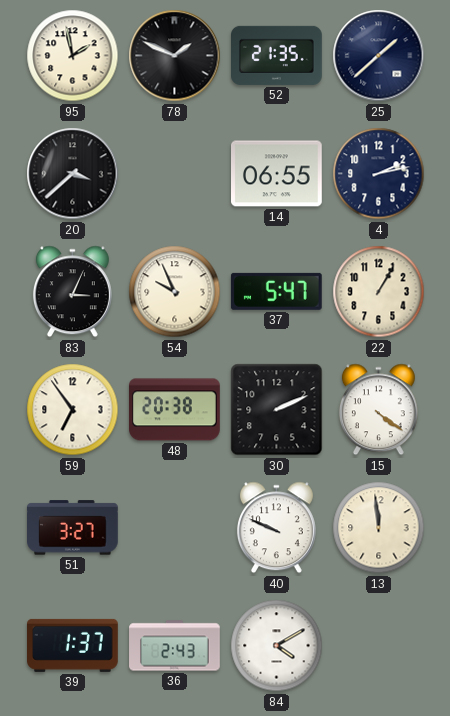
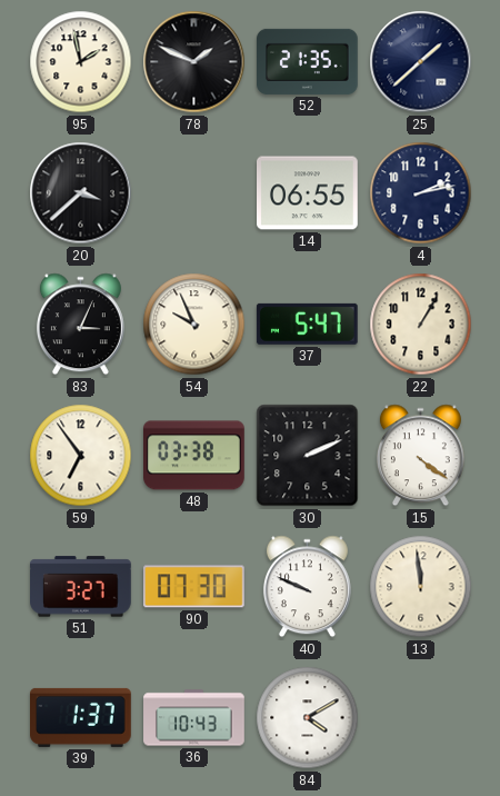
48: 20:38 -> 03:38 (194, 456)
90: none -> 07:30 (194, 587)
36: 2:43 -> 10:43 (194, 718)
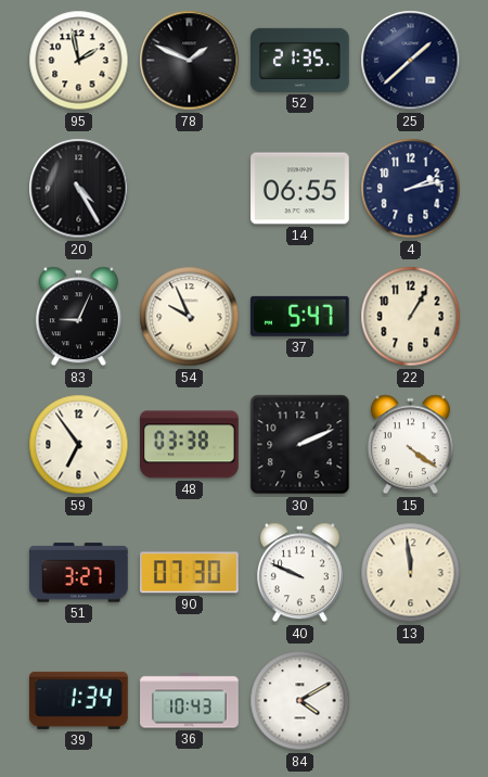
20: 3:38 -> 4:25 (79, 189)
83: 3:04 -> 9:04 (78, 317)
39: 1:37 -> 1:34 (79, 700)
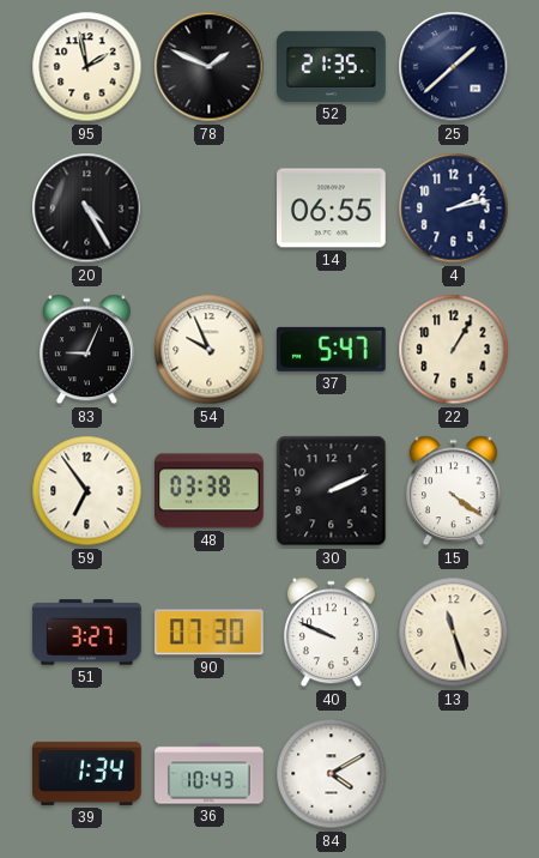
13: 11:59 -> 11:27 (454, 633)
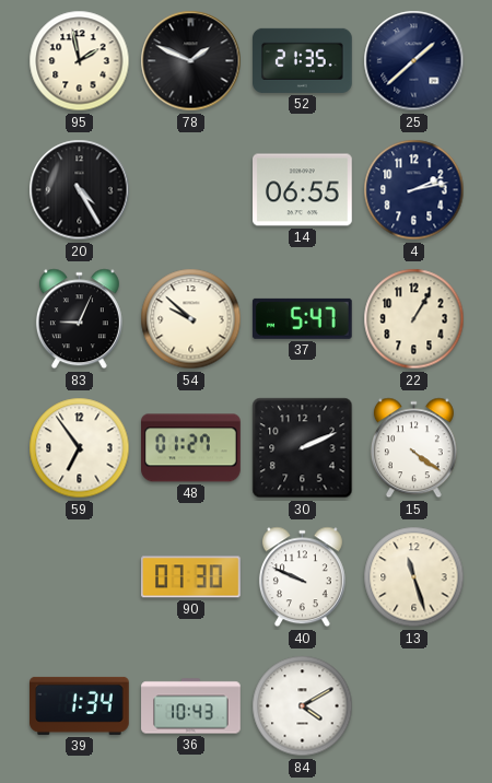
54: 9:56 -> 9:52 (191, 319)
48: 03:38 -> 01:27 (191, 448)
51: 3:27 -> none (87, 633)
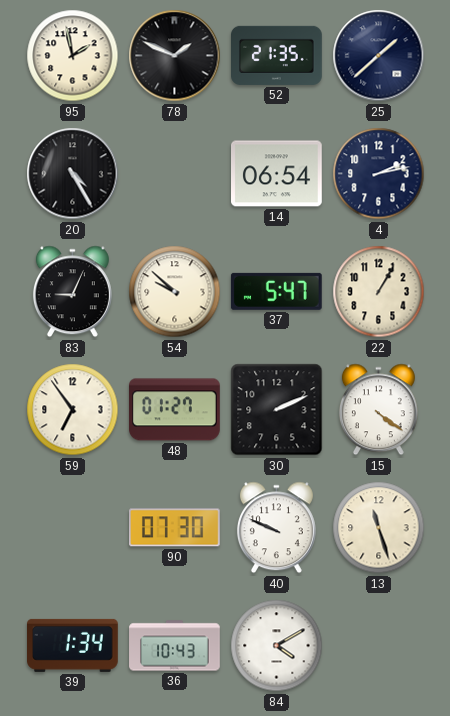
14: 06:55 -> 06:54 (277, 174)
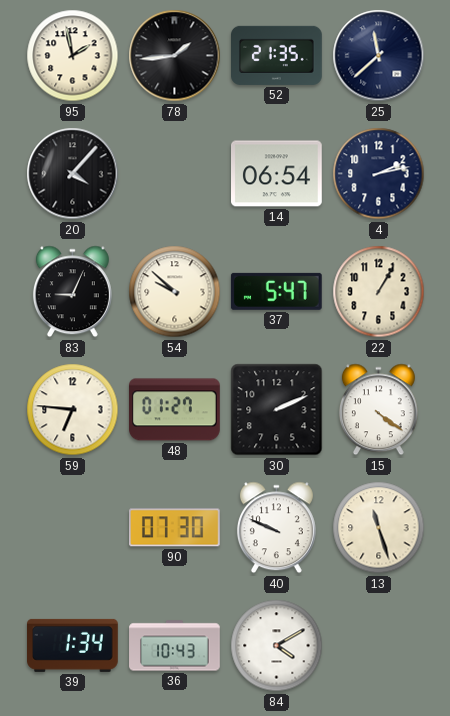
78: 1:49 -> 1:44 (175, 56)
25: 1:38 -> 11:38 (379, 56)
20: 4:25 -> 4:07 (73, 174)
59: 6:54 -> 6:46 (73, 410)
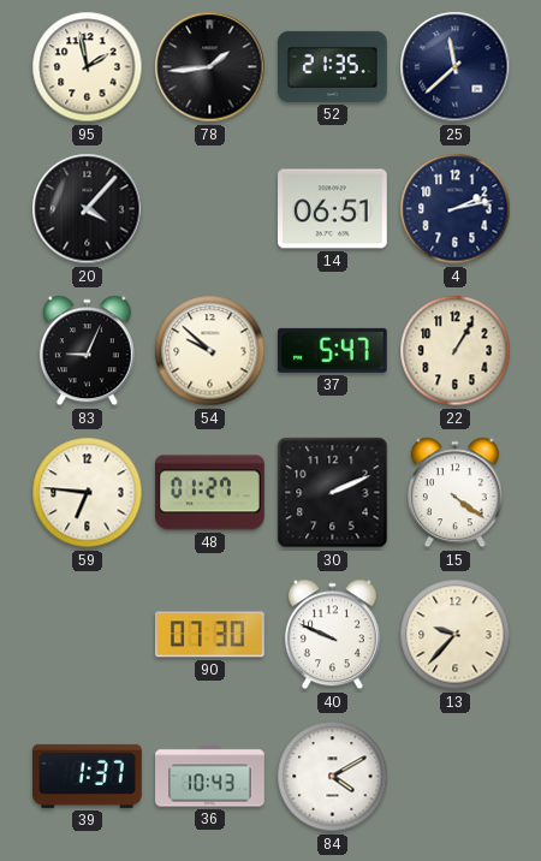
14: 06:54 -> 06:51 (333, 209)
13: 11:27 -> 9:37 (456, 635)
39: 1:34 -> 1:37 (88, 776)
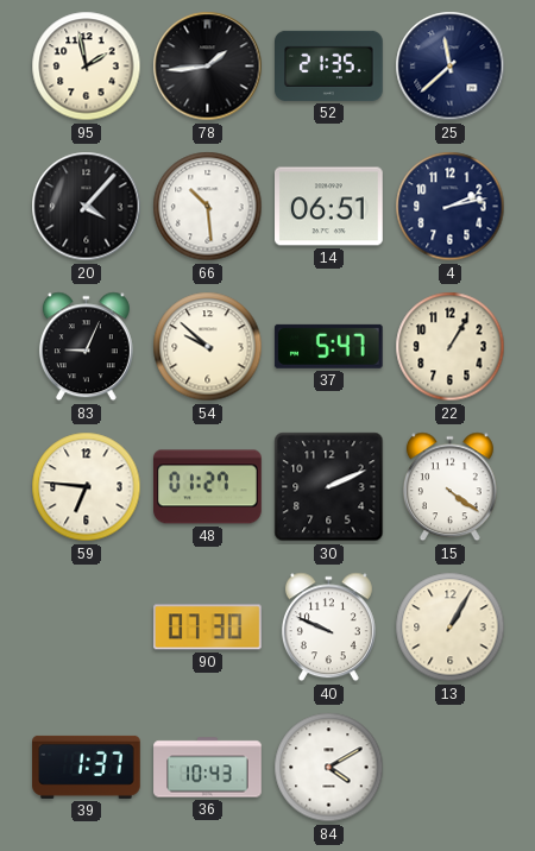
66: none -> 10:29 (208, 207)
13: 9:37 -> 1:05 (451, 628)
